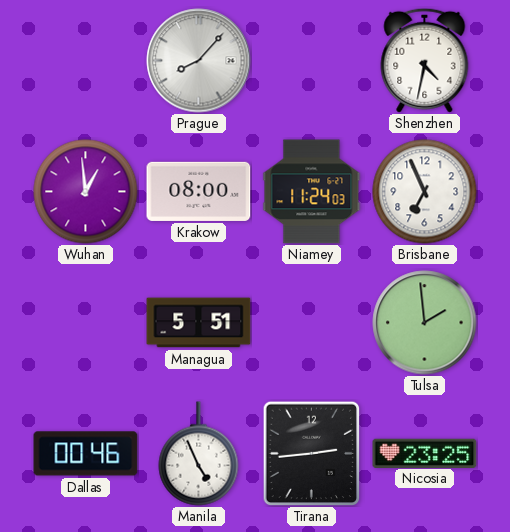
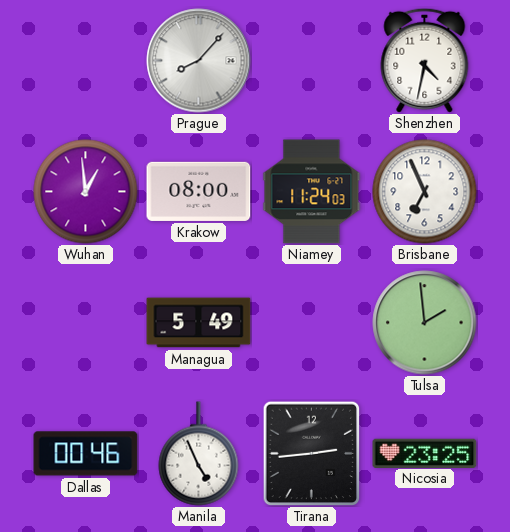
Managua: 5:51 -> 5:49 (199, 323)
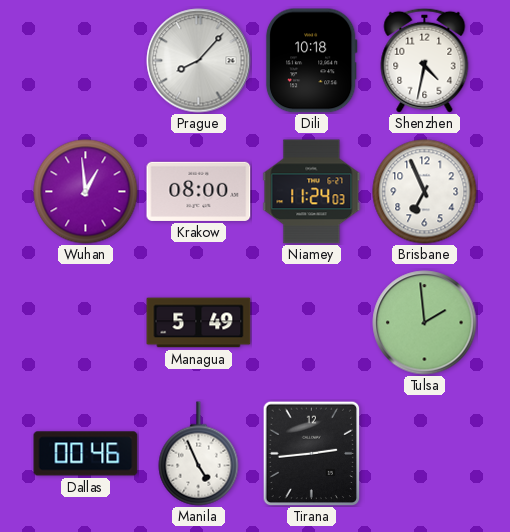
Dili: none -> 10:18 (311, 61)
Nicosia: 23:25 -> none (425, 453)
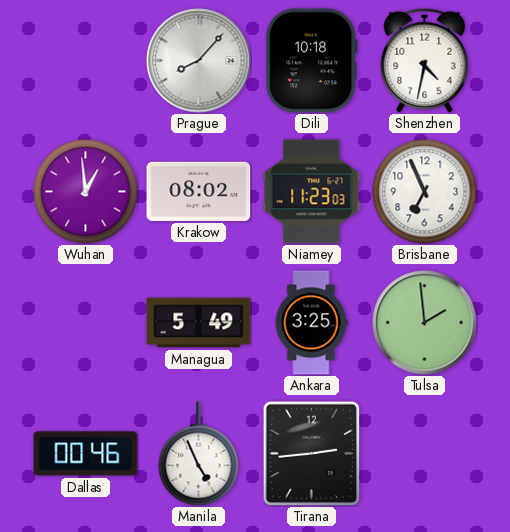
Krakow: 08:00 -> 08:02 (199, 191)
Niamey: 11:24 -> 11:23 (312, 192)
Ankara: none -> 3:25 (311, 323)
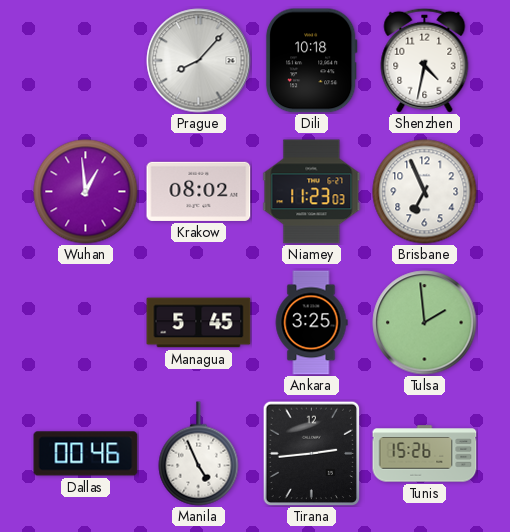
Managua: 5:49 -> 5:45 (199, 323)
Tunis: none -> 15:26 (425, 454)
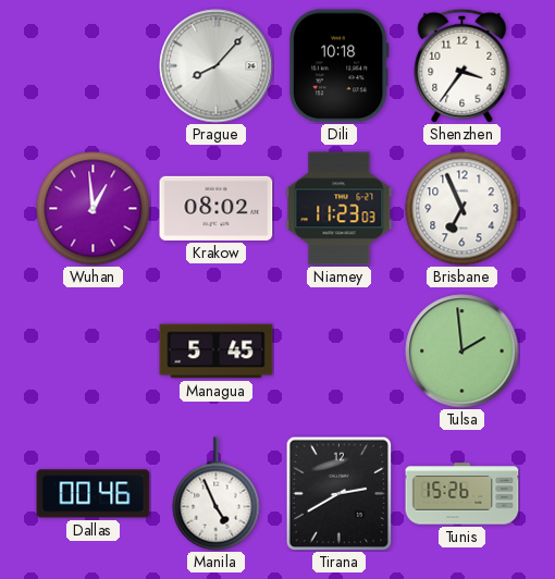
Shenzhen: 4:32 -> 3:36 (462, 65)
Ankara: 3:25 -> none (311, 323)
Tirana: 2:44 -> 2:40 (340, 493)
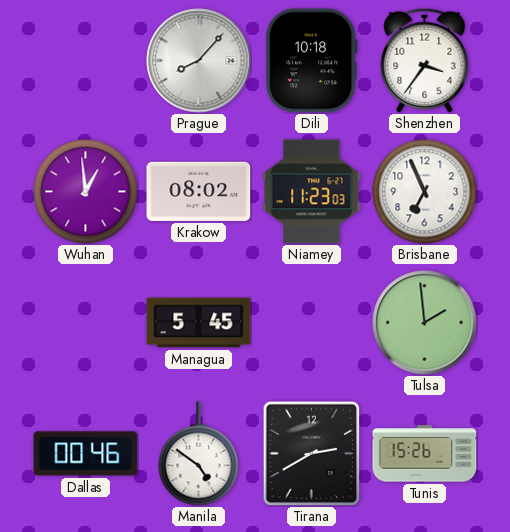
Manila: 4:56 -> 4:51 (199, 454)
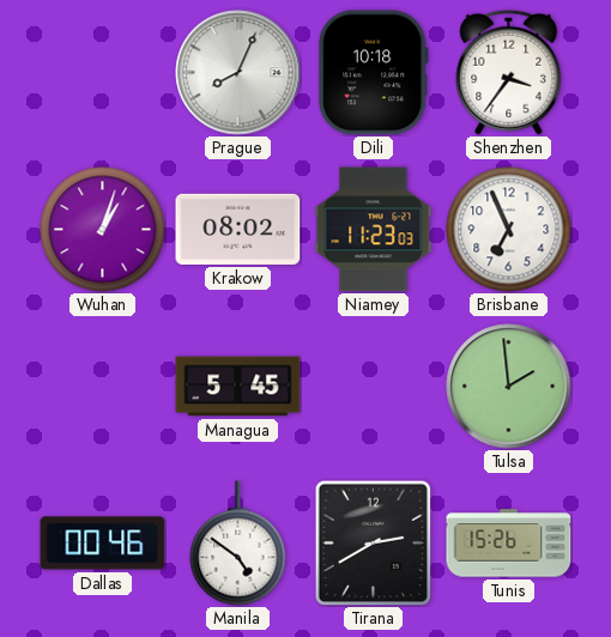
Prague: 8:07 -> 8:04 (238, 73)
Wuhan: 12:59 -> 1:03 (103, 230)
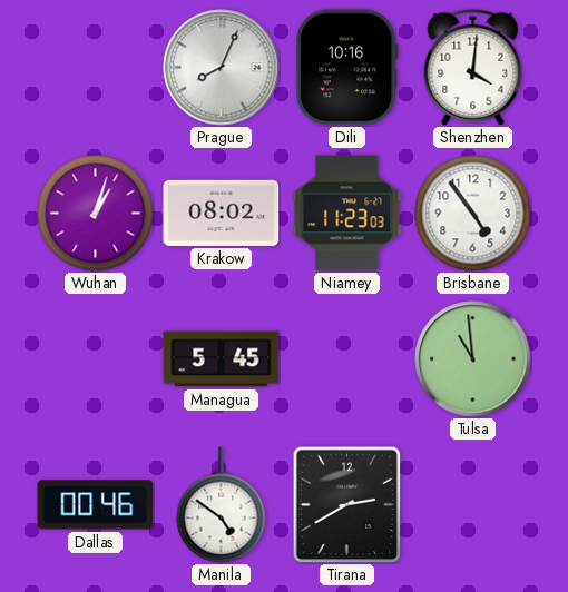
Dili: 10:18 -> 10:16 (346, 68)
Shenzhen: 3:36 -> 4:01 (473, 67)
Brisbane: 6:56 -> 4:54 (473, 214)
Tulsa: 1:59 -> 10:59 (473, 359)
Tunis: 15:26 -> none (509, 544)
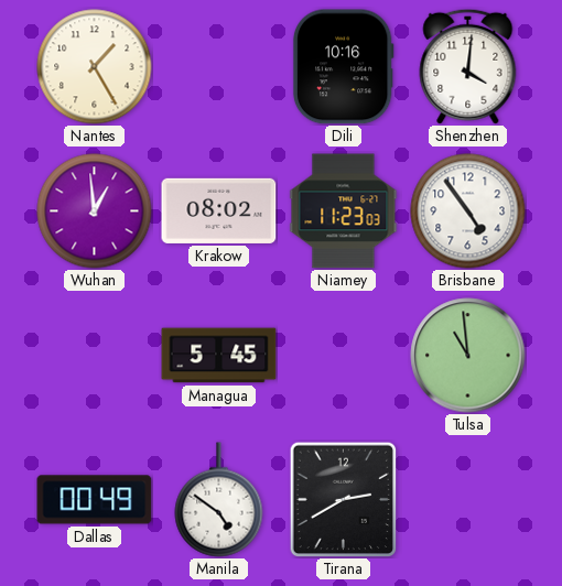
Nantes: none -> 1:25 (95, 67)
Prague: 8:04 -> none (222, 68)
Wuhan: 1:03 -> 12:59 (95, 211)
Dallas: 00:46 -> 00:49 (95, 500)
